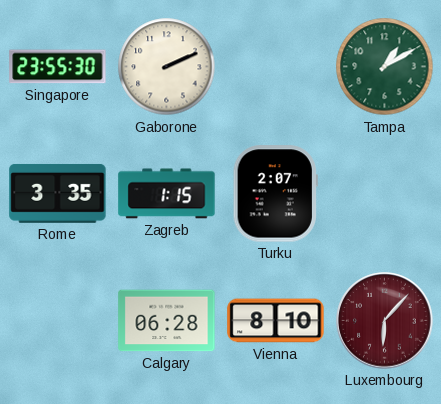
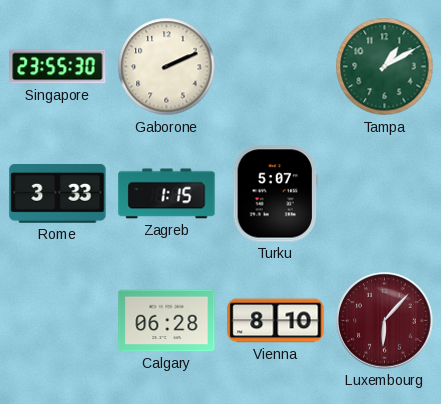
Rome: 3:35 -> 3:33 (58, 193)
Turku: 2:07 -> 5:07 (275, 194)
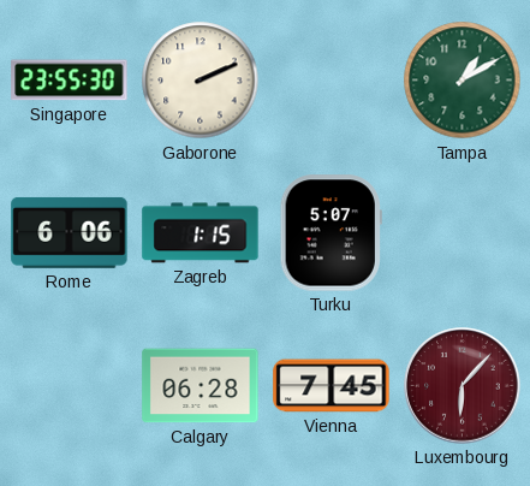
Rome: 3:33 -> 6:06 (70, 232)
Vienna: 8:10 -> 7:45 (332, 386)
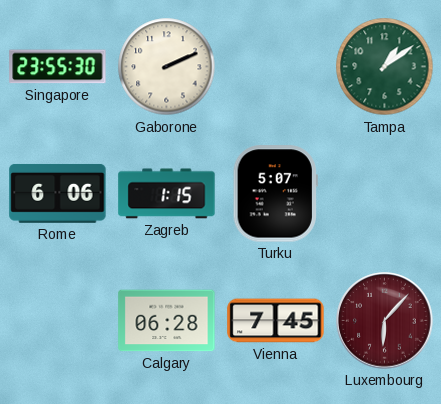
Tampa: 1:10 -> 1:09 (385, 67)
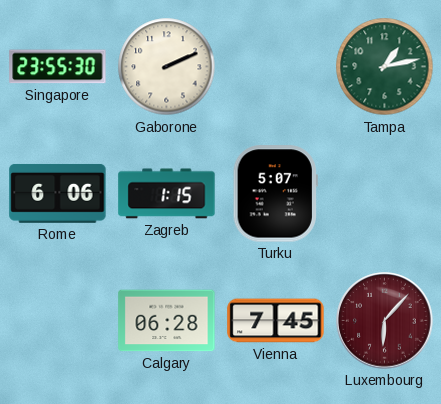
Tampa: 1:09 -> 1:13 (385, 67)
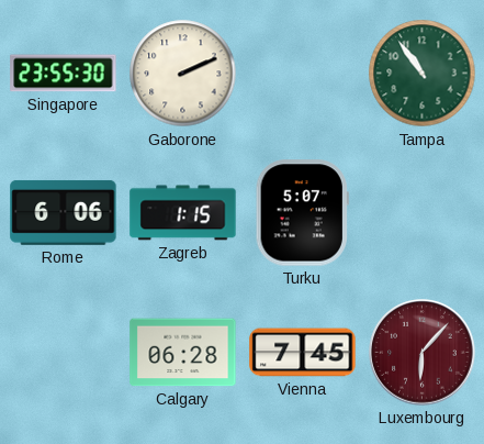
Tampa: 1:13 -> 10:54 (423, 74)
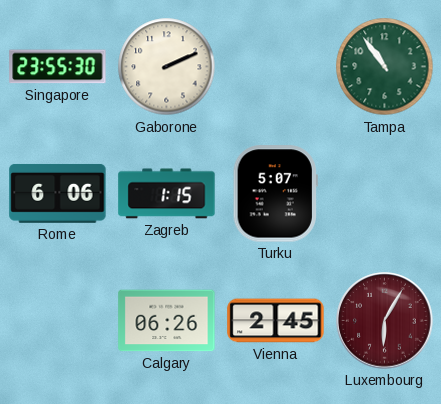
Calgary: 06:28 -> 06:26 (167, 321)
Vienna: 7:45 -> 2:45 (276, 321)
Luxembourg: 6:07 -> 6:05 (385, 321)
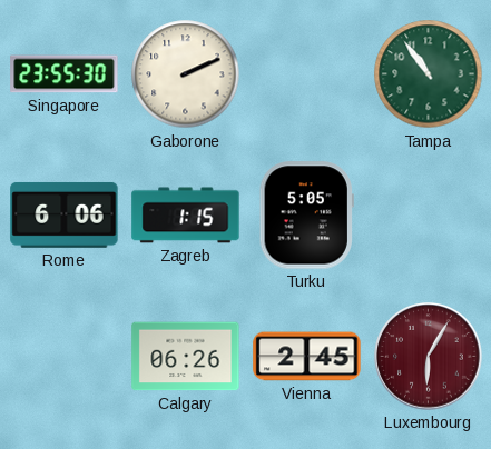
Turku: 5:07 -> 5:05 (306, 216)
